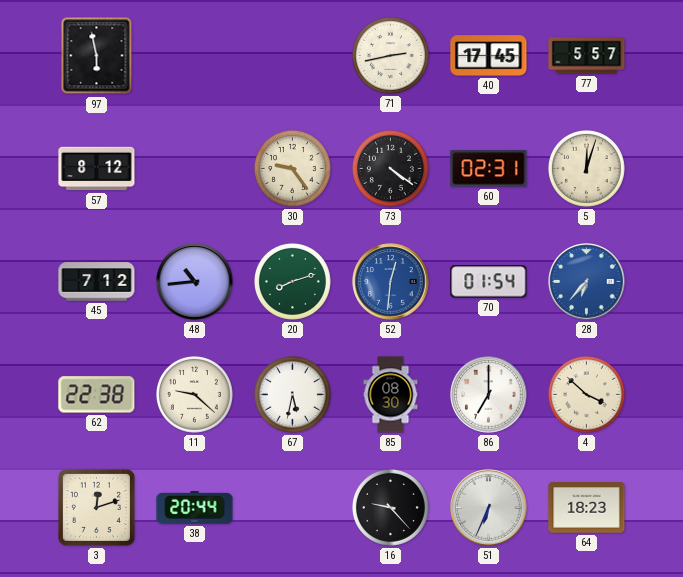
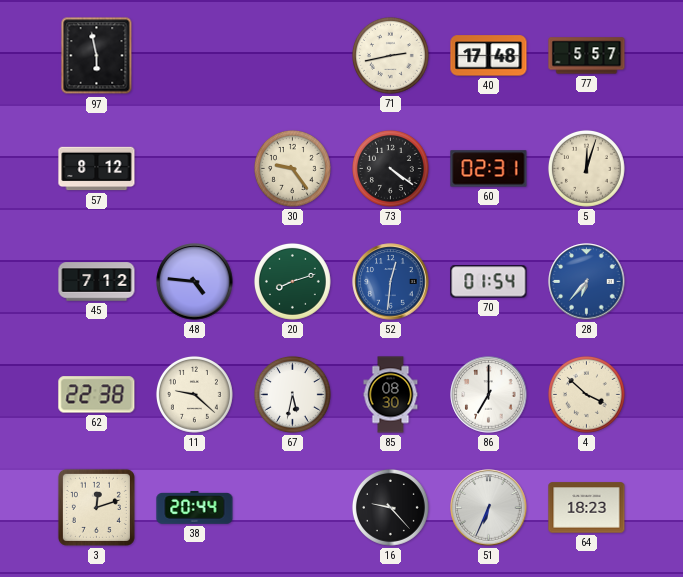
40: 17:45 -> 17:48 (489, 56)
48: 10:44 -> 4:46 (195, 282)
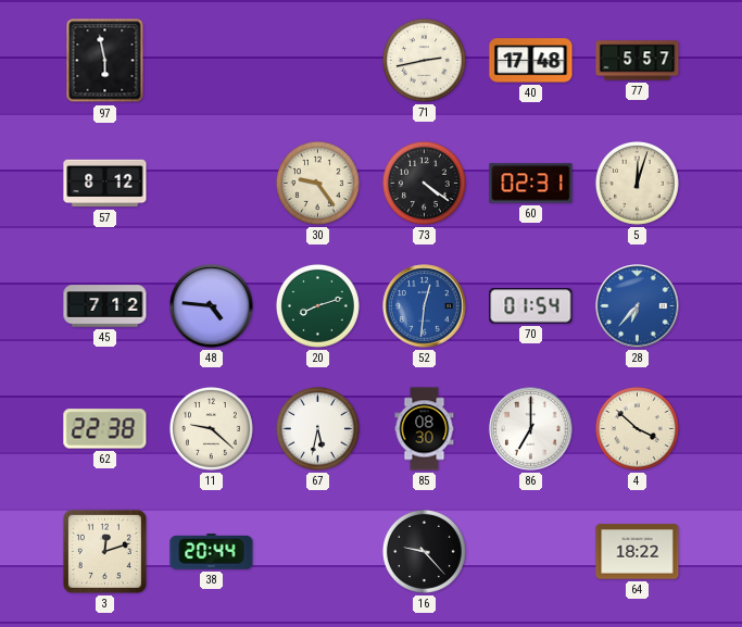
51: 6:34 -> none (489, 508)
64: 18:23 -> 18:22 (638, 552)
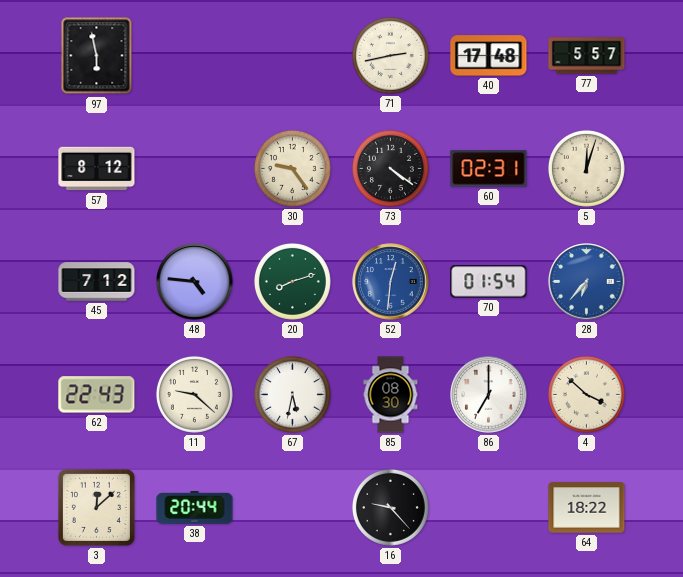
62: 22:38 -> 22:43 (97, 395)
3: 12:12 -> 12:08 (96, 507)
